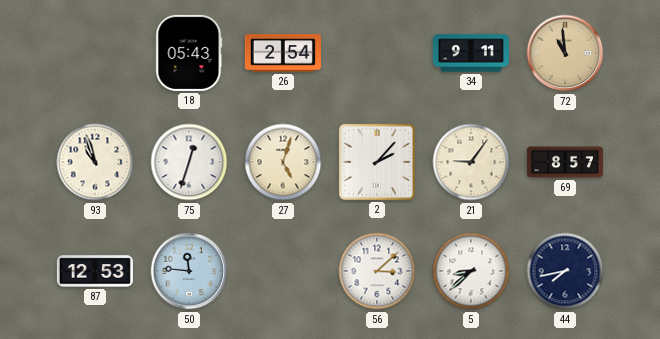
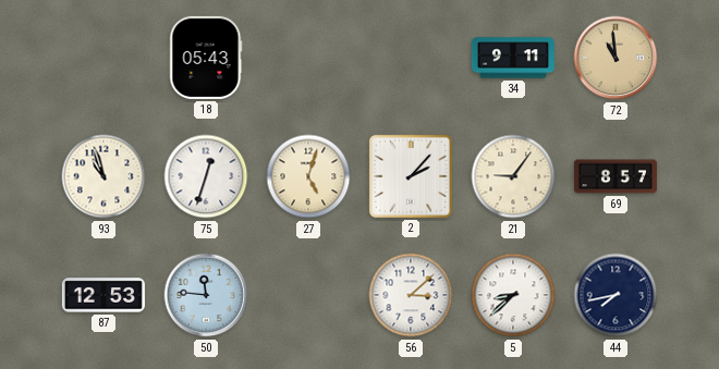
26: 2:54 -> none (283, 54)
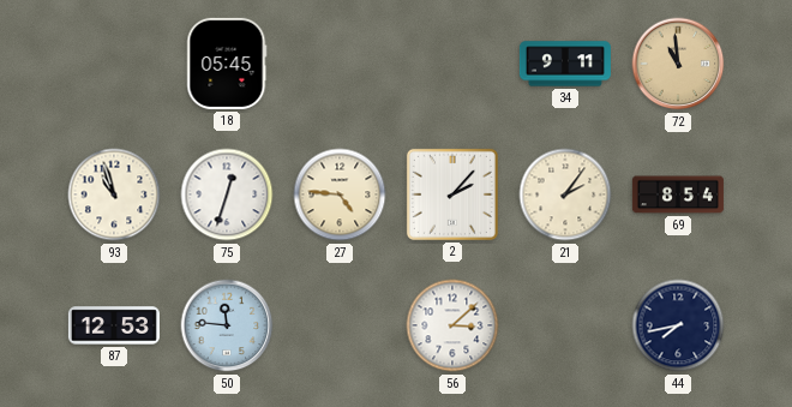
18: 05:43 -> 05:45 (227, 64)
27: 5:03 -> 4:46 (340, 194)
21: 9:06 -> 2:06 (565, 194)
69: 8:57 -> 8:54 (678, 194)
5: 8:38 -> none (513, 295)
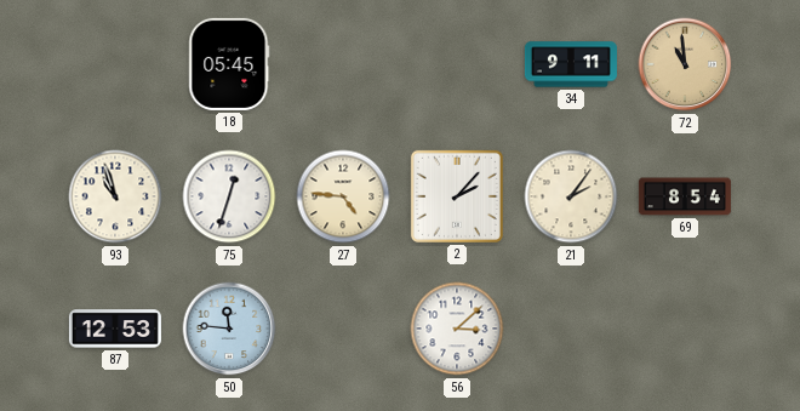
44: 7:43 -> none (678, 325)
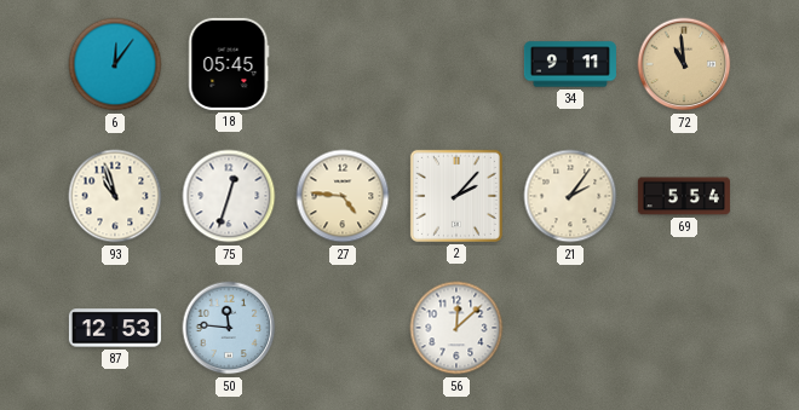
6: none -> 12:06 (115, 64)
69: 8:54 -> 5:54 (684, 196)
56: 3:08 -> 12:08 (456, 328)
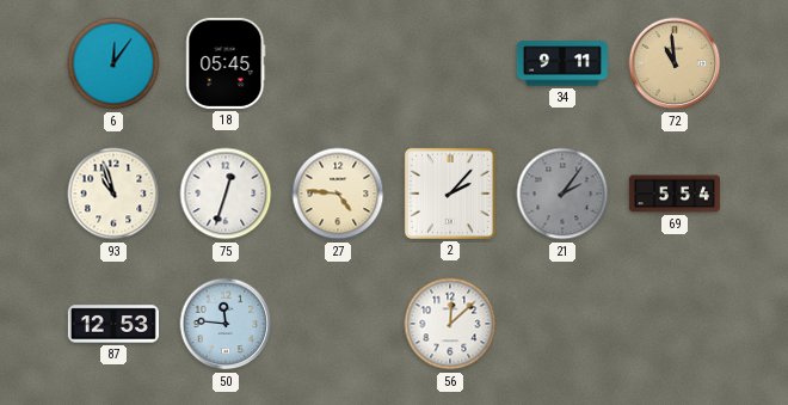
21 dial: cream -> grey (562, 194)
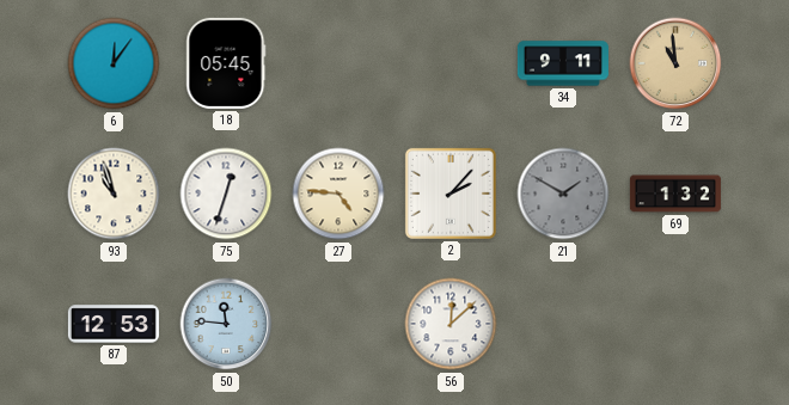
21: 2:06 -> 1:50 (563, 194)
69: 5:54 -> 1:32 (675, 194)
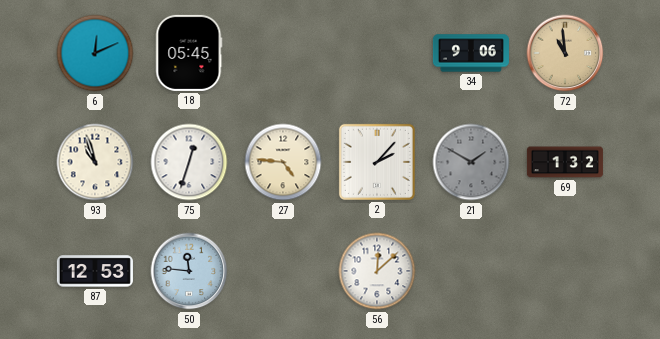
6: 12:06 -> 12:11 (95, 53)
34: 9:11 -> 9:06 (471, 53)
